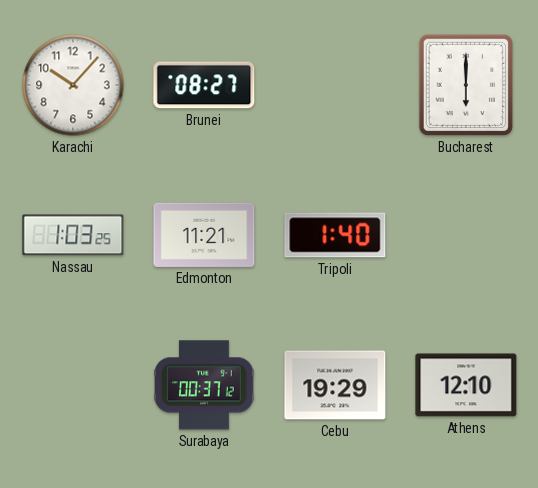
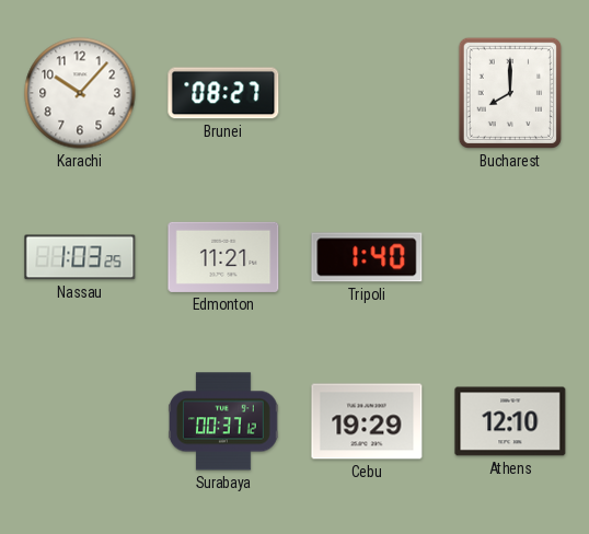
Bucharest: 6:00 -> 8:00 (510, 93)
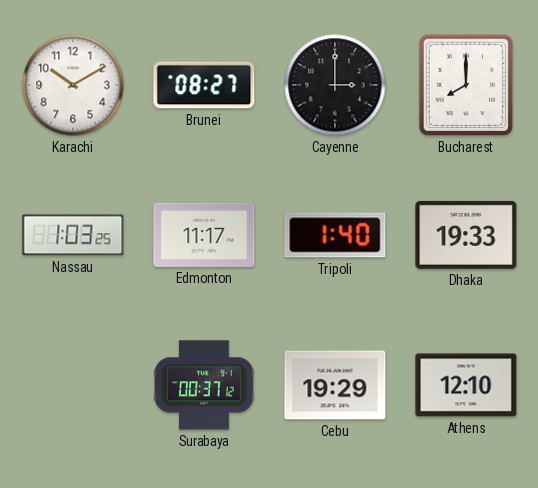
Karachi: 10:07 -> 10:10 (73, 85)
Cayenne: none -> 3:00 (335, 85)
Edmonton: 11:21 -> 11:17 (204, 235)
Dhaka: none -> 19:33 (466, 235)
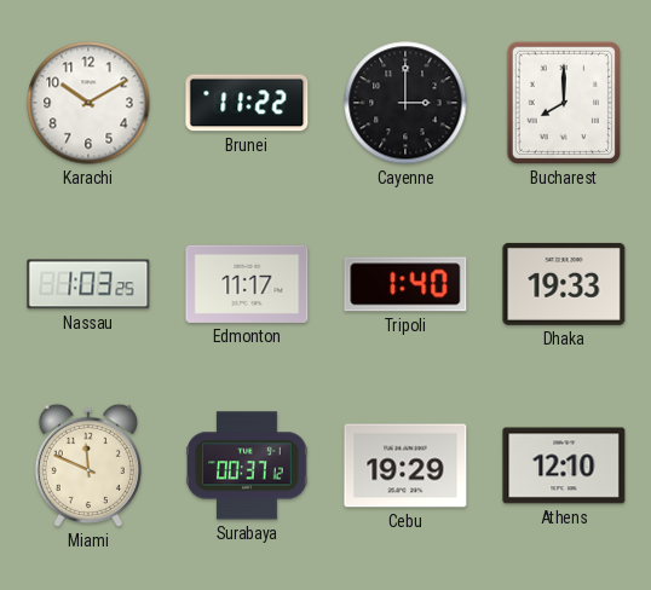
Brunei: 08:27 -> 11:22 (247, 103)
Miami: none -> 11:49 (88, 465)
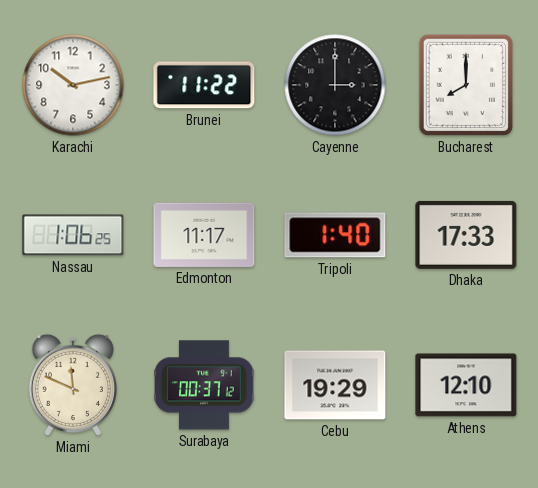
Karachi: 10:10 -> 10:13 (73, 85)
Nassau: 1:03 -> 1:06 (73, 235)
Dhaka: 19:33 -> 17:33 (466, 235)
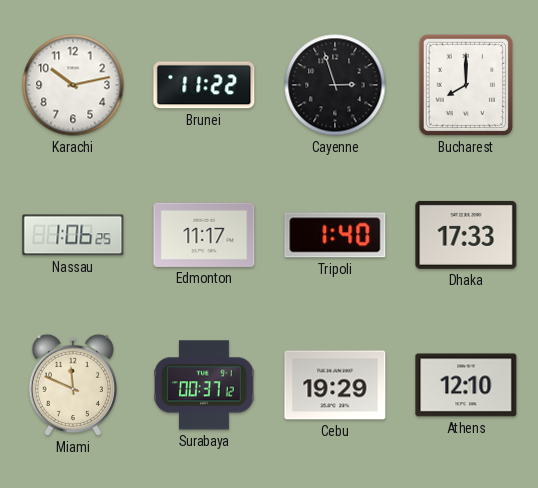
Cayenne: 3:00 -> 2:57 (335, 85)
